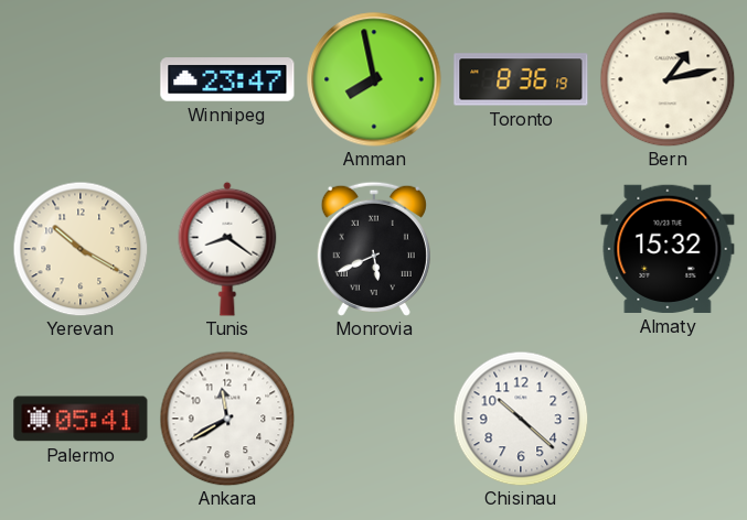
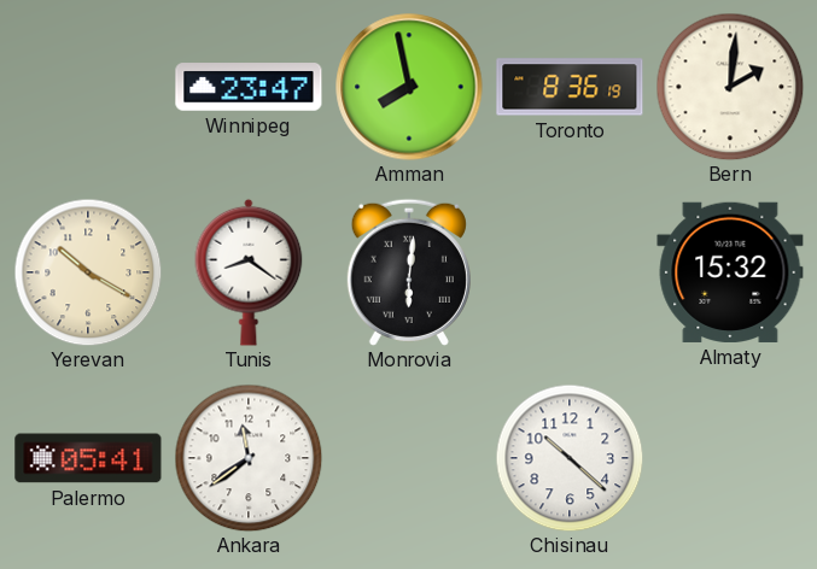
Bern: 1:13 -> 2:01 (730, 87)
Monrovia: 5:41 -> 6:01 (409, 272)
Ankara: 11:40 -> 11:39 (249, 458)
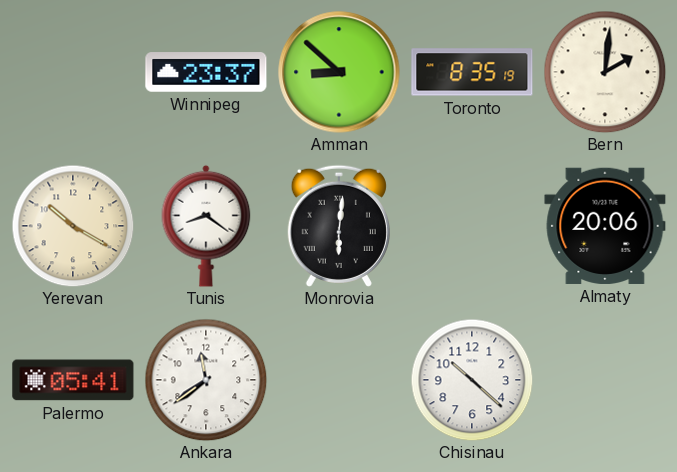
Winnipeg: 23:47 -> 23:37 (206, 72)
Amman: 7:58 -> 8:52 (339, 72)
Toronto: 8:36 -> 8:35 (472, 72)
Almaty: 15:32 -> 20:06 (605, 226)
